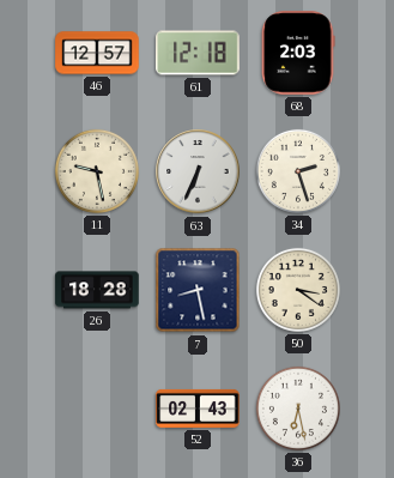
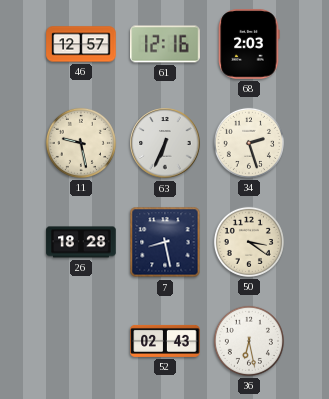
61: 12:18 -> 12:16 (165, 44)
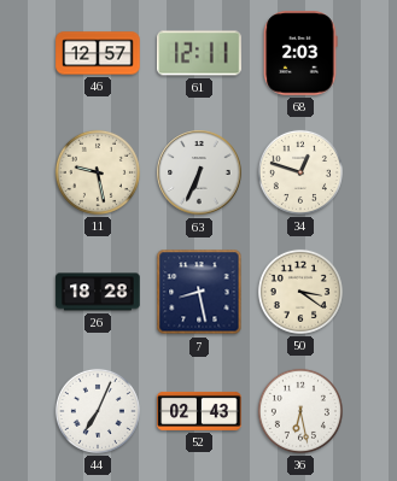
61: 12:16 -> 12:11 (199, 53)
34: 2:27 -> 12:48 (300, 172)
44: none -> 7:04 (98, 411)
